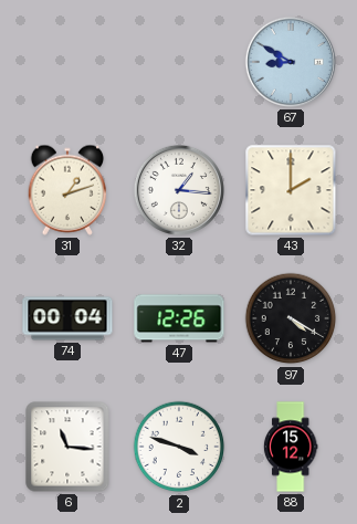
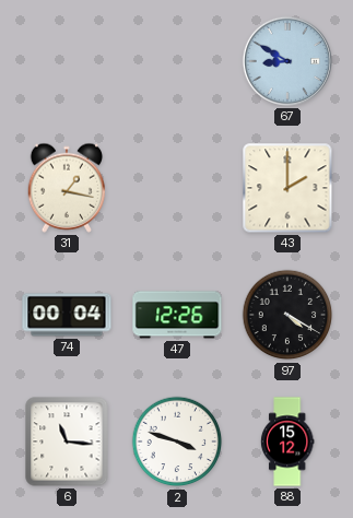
31: 1:12 -> 1:17 (67, 188)
32: 1:16 -> none (179, 190)
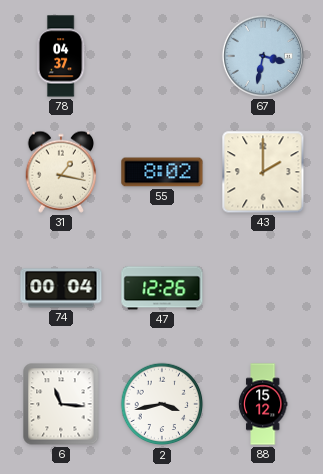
78: none -> 04:37 (61, 56)
67: 8:50 -> 3:32 (263, 56)
55: none -> 8:02 (162, 172)
97: 4:20 -> none (287, 315)
2: 3:48 -> 3:43 (162, 404)
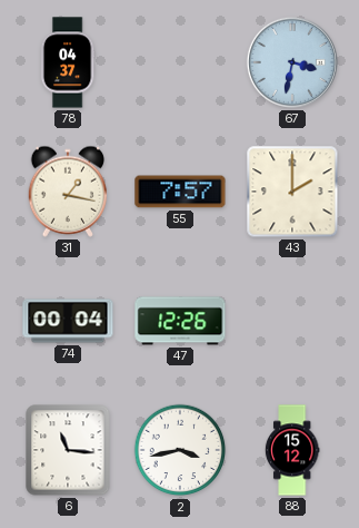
55: 8:02 -> 7:57 (180, 192)
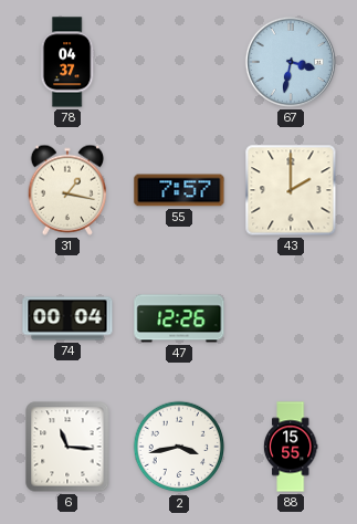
88: 15:12 -> 15:55 (291, 447)
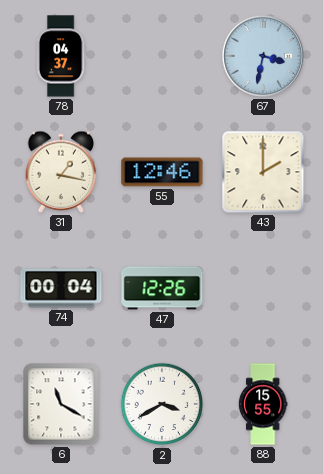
55: 7:57 -> 12:46 (162, 172)
6: 11:16 -> 11:20 (61, 404)
2: 3:43 -> 3:40 (162, 404)
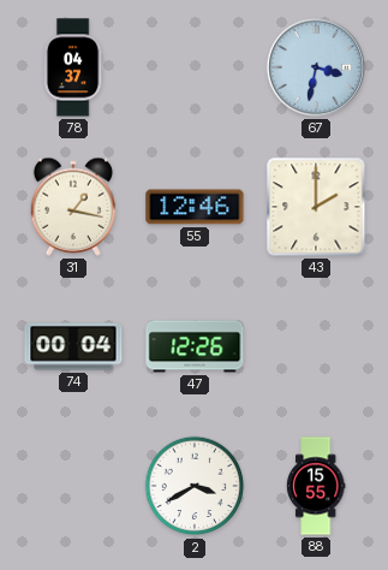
6: 11:20 -> none (61, 404)
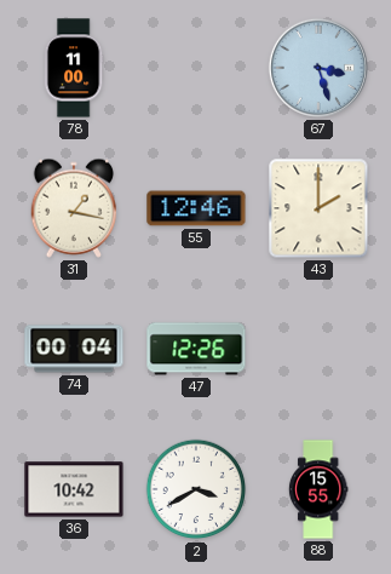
78: 04:37 -> 11:00 (74, 68)
67: 3:32 -> 3:27 (318, 68)
36: none -> 10:42 (74, 489)
